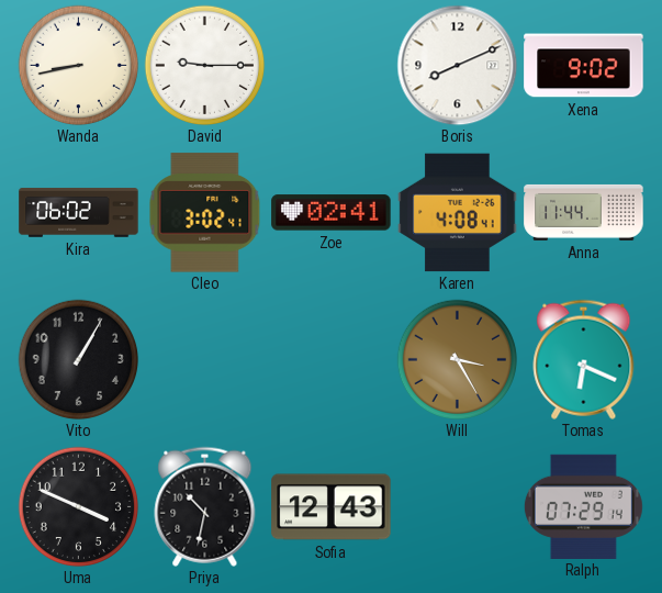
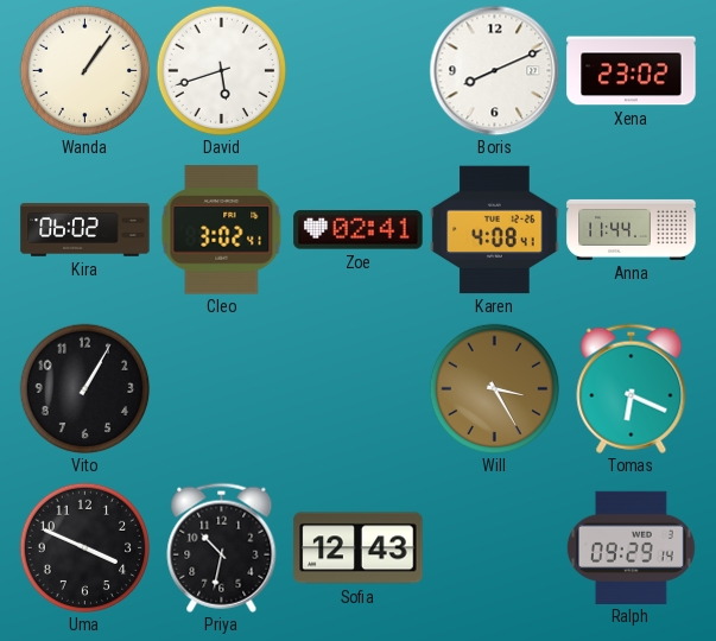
Wanda: 8:43 -> 1:06 (84, 70)
David: 9:15 -> 5:42 (221, 70)
Xena: 9:02 -> 23:02 (632, 71)
Ralph: 07:29 -> 09:29 (631, 547)
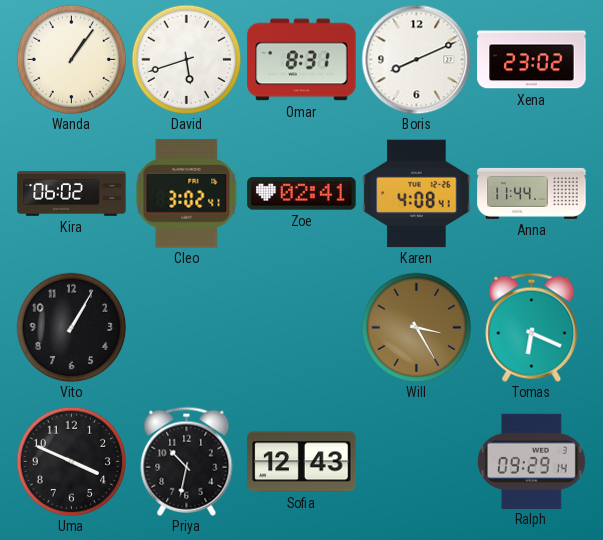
Omar: none -> 8:31 (302, 60)
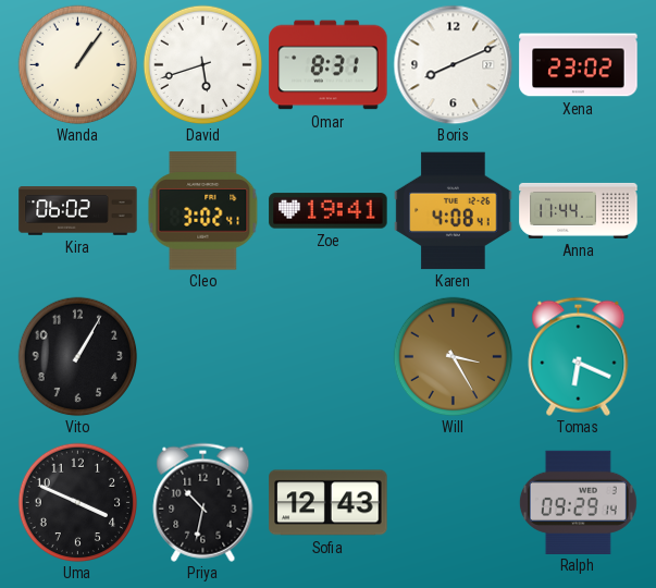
Zoe: 02:41 -> 19:41 (329, 211)
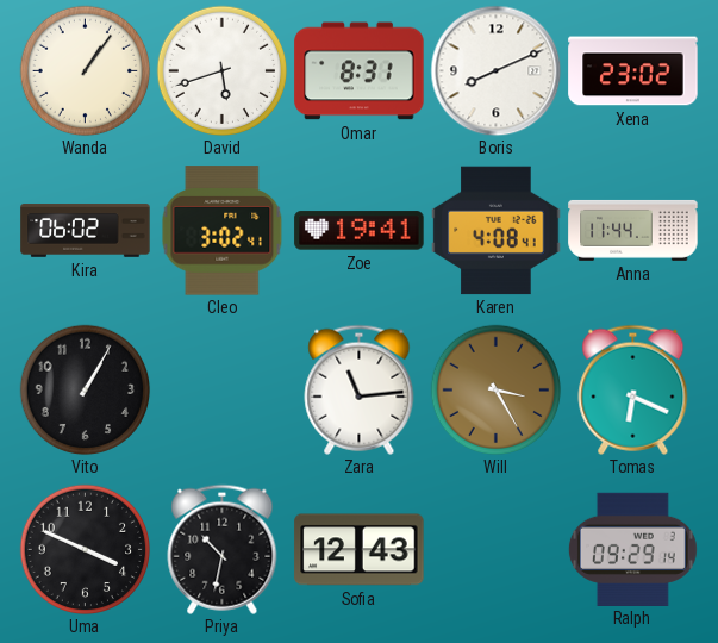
Zara: none -> 11:14 (360, 389)
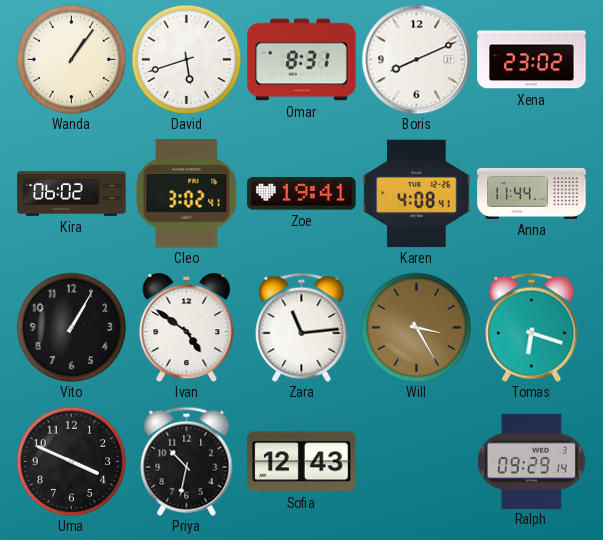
Ivan: none -> 4:51 (187, 328)
Tomas: 6:19 -> 6:18 (532, 327)
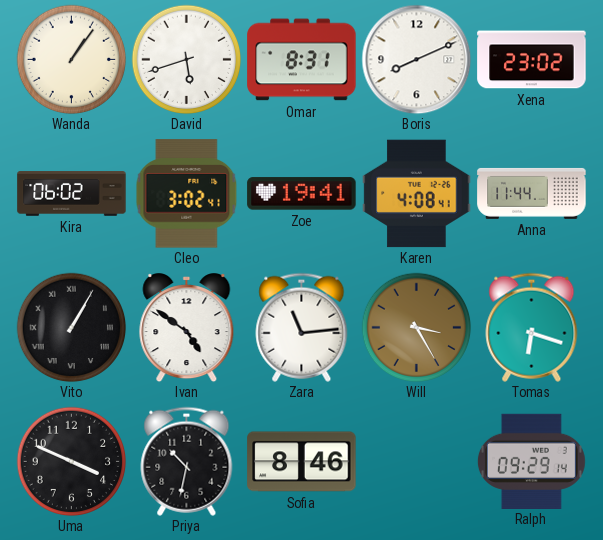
Vito numerals: Arabic -> Roman (71, 327)
Sofia: 12:43 -> 8:46 (302, 462)
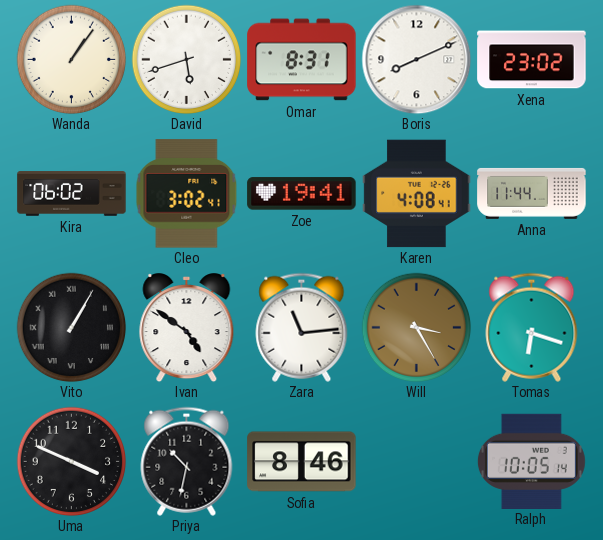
Ralph: 09:29 -> 10:05 (531, 461)
